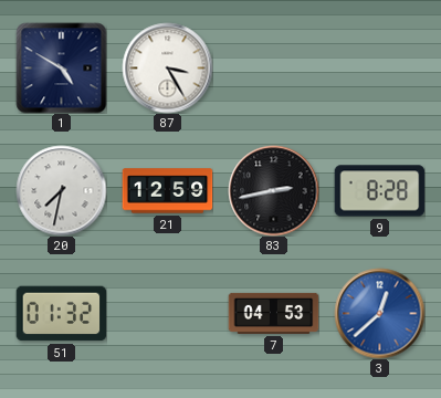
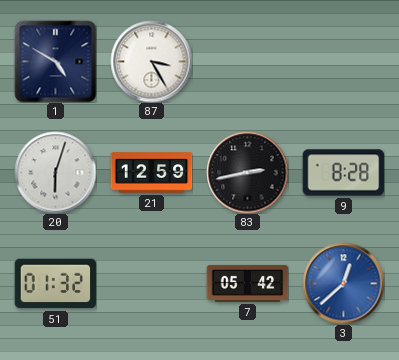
20: 7:32 -> 6:03 (55, 172)
7: 04:53 -> 05:42 (247, 283)
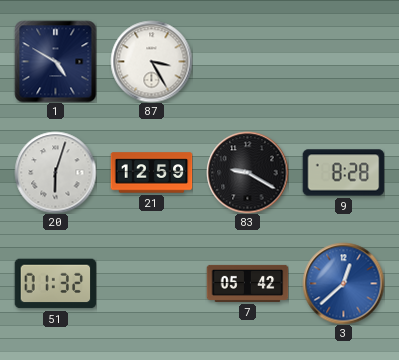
83: 2:43 -> 9:20 (247, 172)
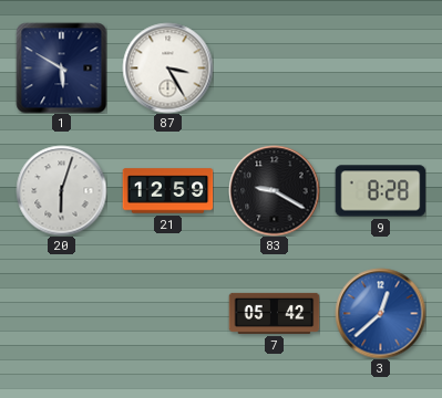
1: 4:50 -> 5:50 (61, 67)
51: 01:32 -> none (55, 284)
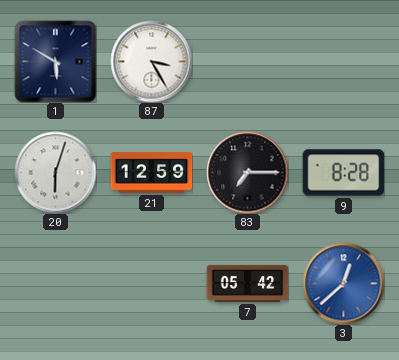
83: 9:20 -> 7:15 (247, 172)
